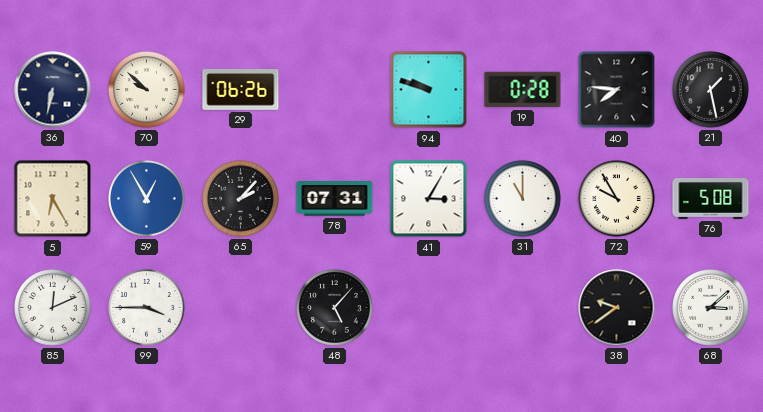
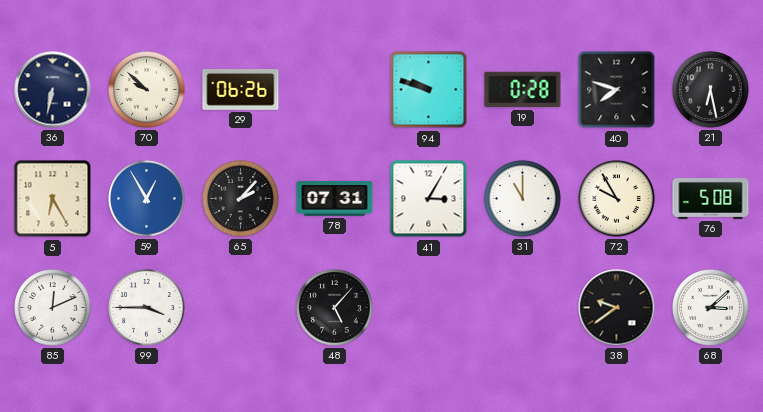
40: 7:46 -> 7:48 (617, 90)
21: 1:28 -> 6:28 (711, 90)
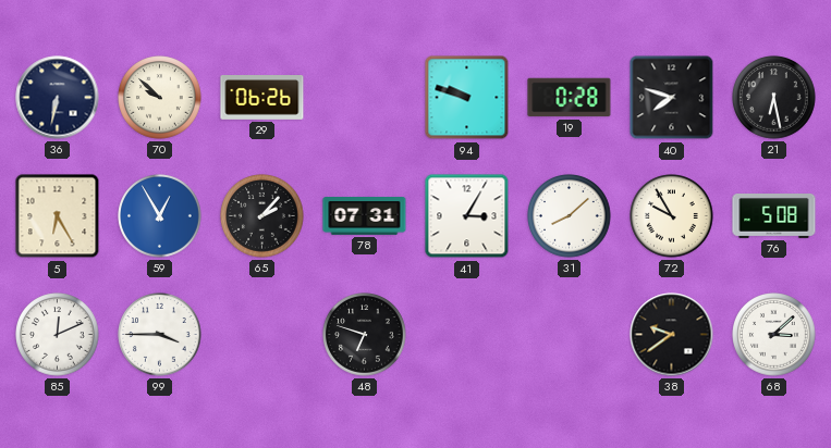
31: 11:00 -> 8:08 (570, 216)
48: 5:07 -> 6:48 (365, 335)
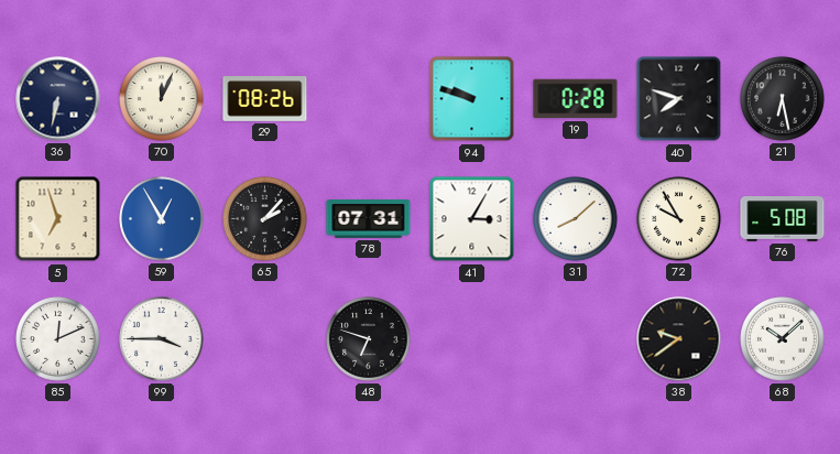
70: 9:52 -> 12:04 (162, 99)
29: 06:26 -> 08:26 (265, 99)
5: 6:25 -> 6:57 (58, 219)
68: 3:08 -> 10:08 (783, 339)
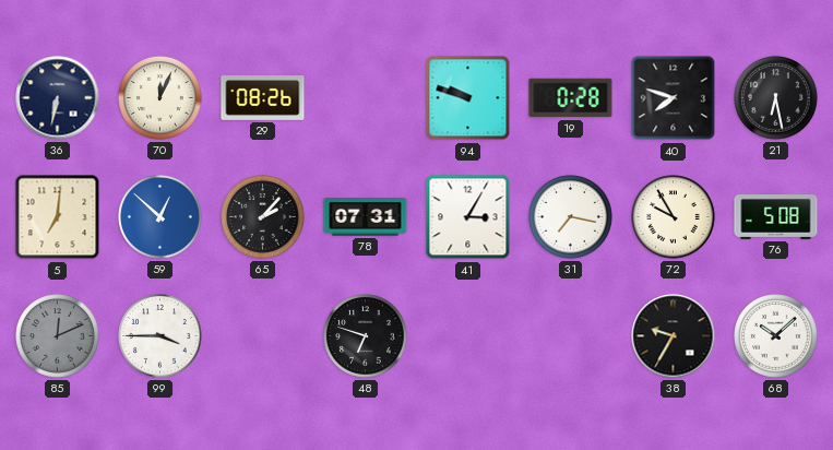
5: 6:57 -> 7:01 (58, 217)
59: 12:55 -> 12:52 (160, 217)
31: 8:08 -> 7:17 (571, 217)
85 dial: white -> grey (58, 336)
38: 9:39 -> 9:35 (674, 336)
